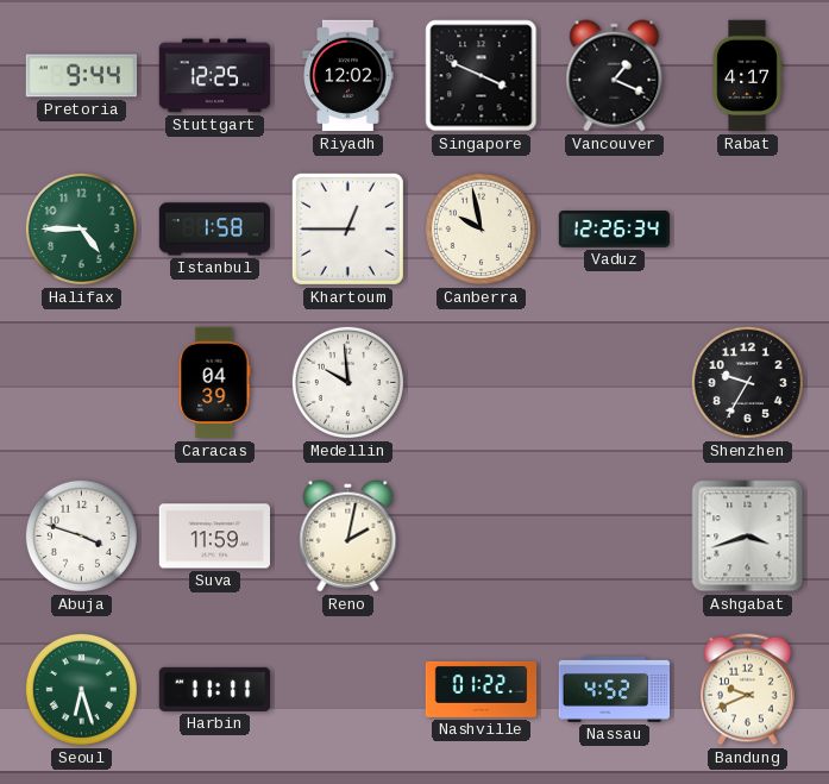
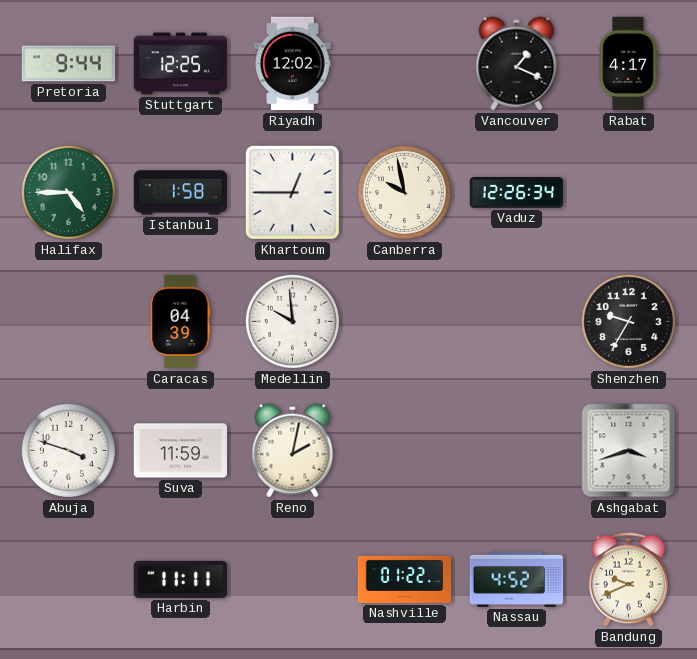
Singapore: 3:49 -> none (482, 76)
Seoul: 6:27 -> none (81, 689)
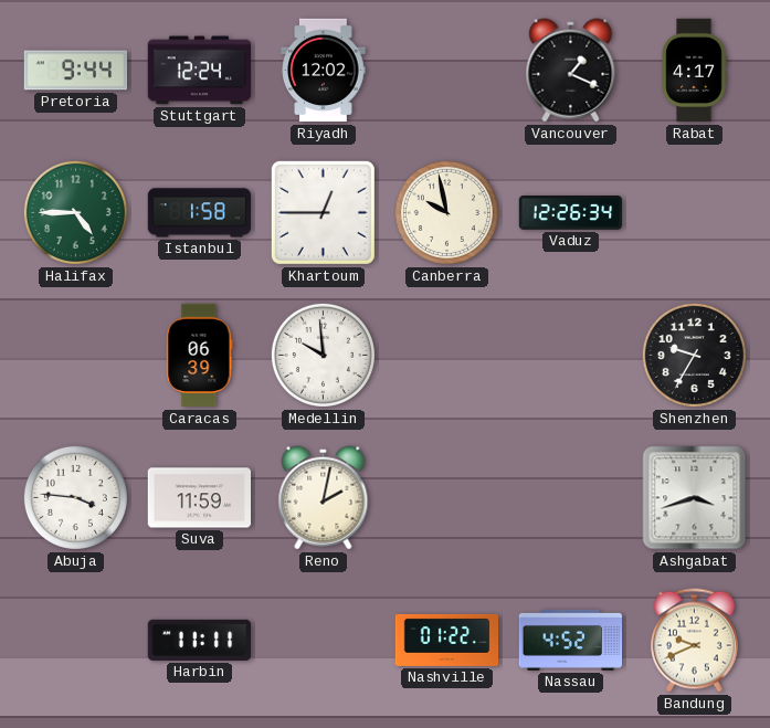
Stuttgart: 12:25 -> 12:24 (200, 71)
Caracas: 04:39 -> 06:39 (200, 356)
Abuja: 3:48 -> 3:46 (75, 497)
